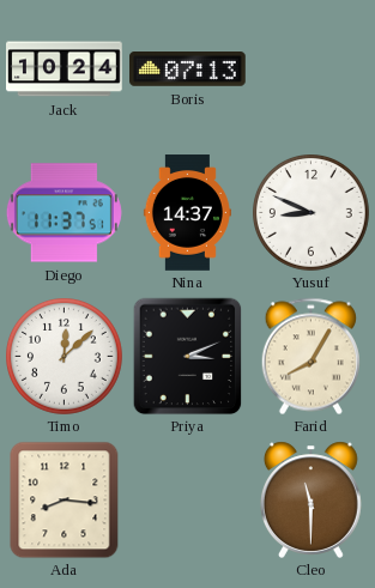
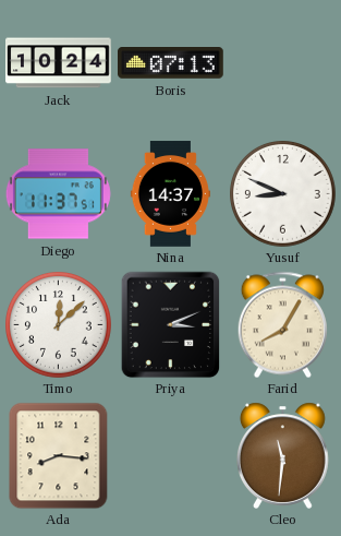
Cleo: 11:30 -> 11:31 (282, 455)
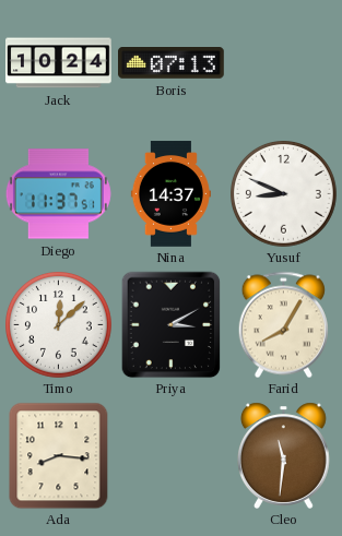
Priya: 3:11 -> 3:10 (172, 324)
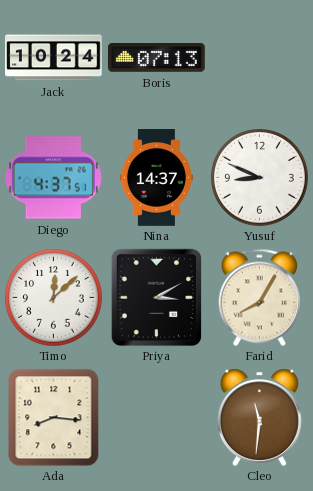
Diego: 11:37 -> 4:37 (53, 178)
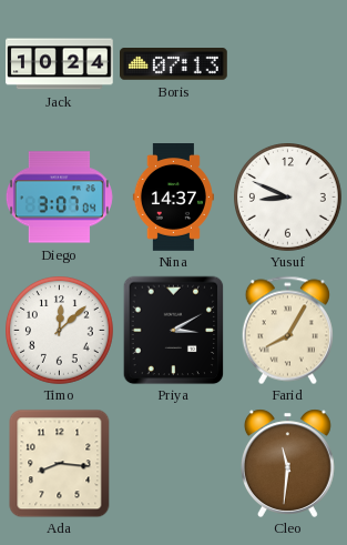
Diego: 4:37 -> 3:07 (59, 198)
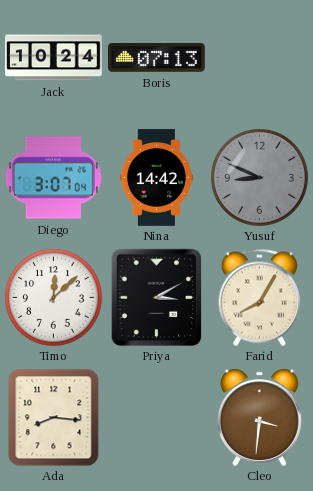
Nina: 14:37 -> 14:42 (156, 178)
Yusuf dial: white -> grey (260, 178)
Cleo: 11:31 -> 3:31 (259, 417)
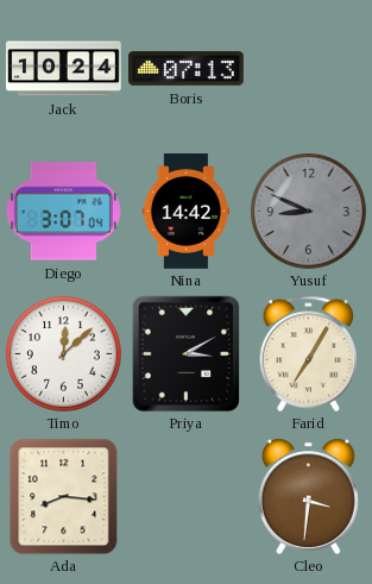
Farid: 8:05 -> 7:05 (308, 353)
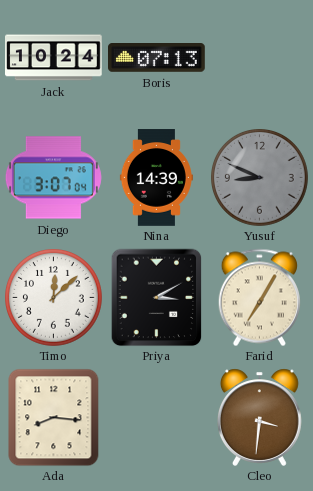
Nina: 14:42 -> 14:39 (156, 178)
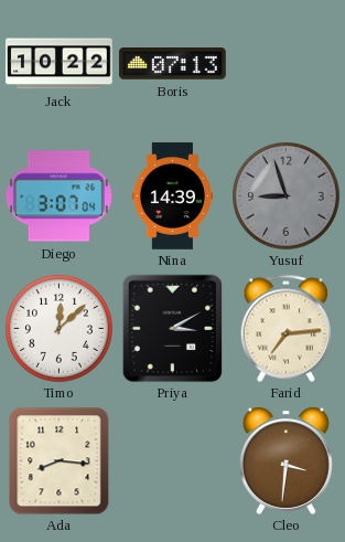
Jack: 10:24 -> 10:22 (60, 64)
Yusuf: 8:49 -> 8:57 (287, 196)
Farid: 7:05 -> 7:14 (285, 328)
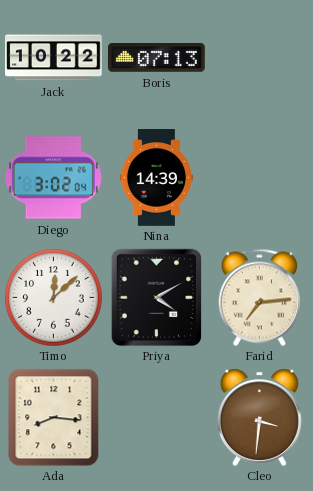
Diego: 3:07 -> 3:02 (53, 178)
Yusuf: 8:57 -> none (287, 196)
Priya: 3:10 -> 4:10 (157, 297)
